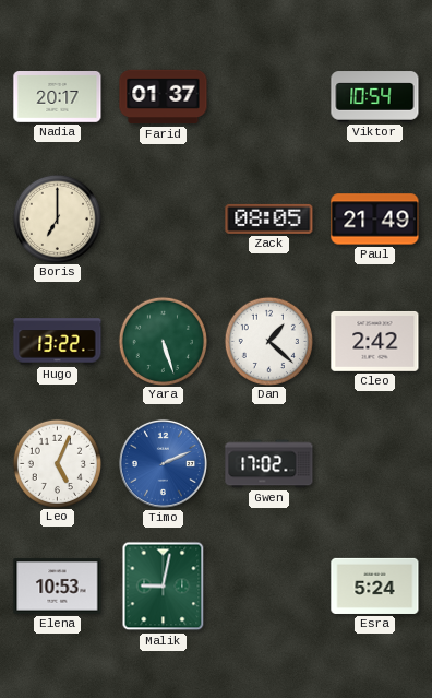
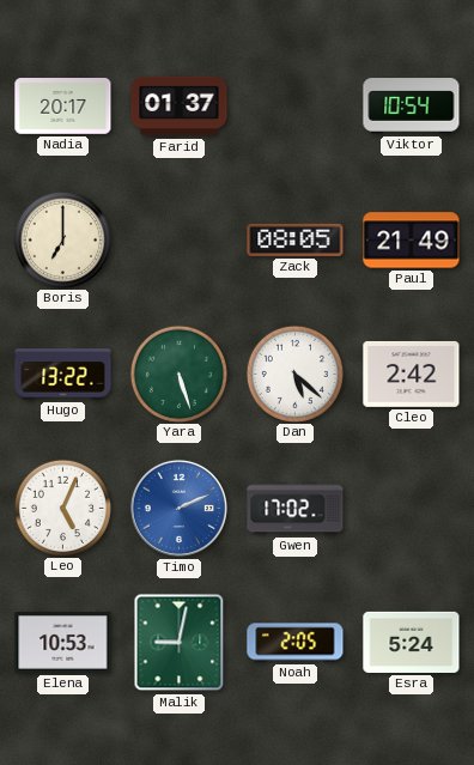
Dan: 1:22 -> 5:22 (294, 374)
Noah: none -> 2:05 (296, 643)
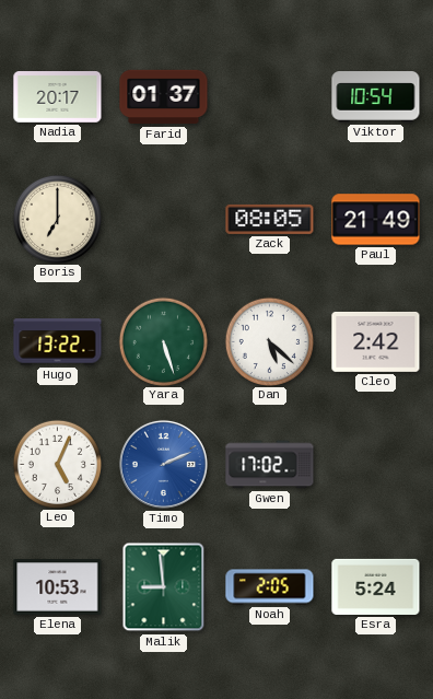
Malik: 9:02 -> 8:59 (164, 587)
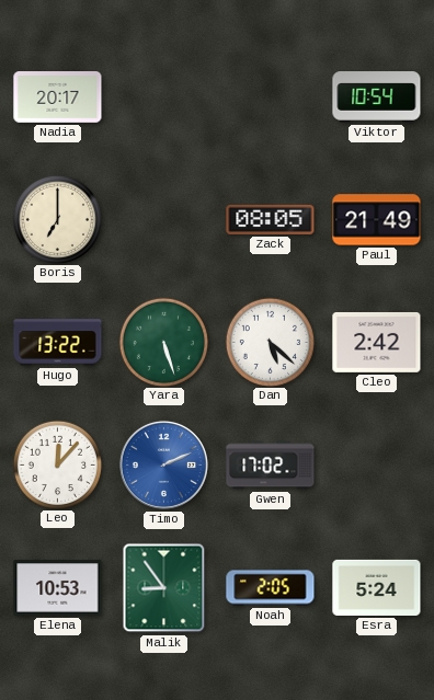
Farid: 01:37 -> none (164, 97)
Leo: 5:04 -> 12:07 (57, 464)
Malik: 8:59 -> 8:54 (164, 588)
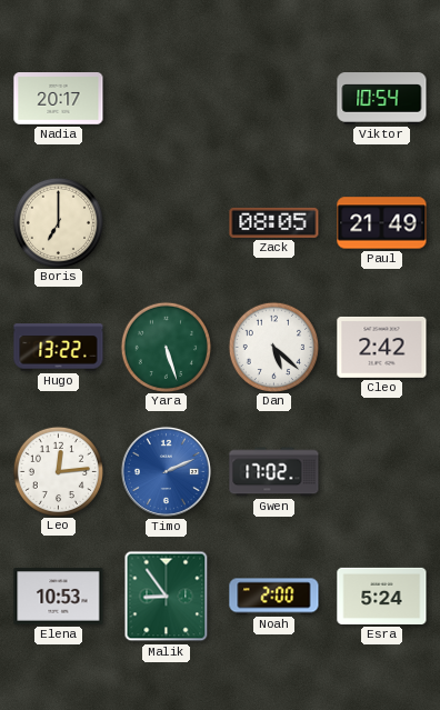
Leo: 12:07 -> 12:14 (58, 471)
Noah: 2:05 -> 2:00 (274, 597)
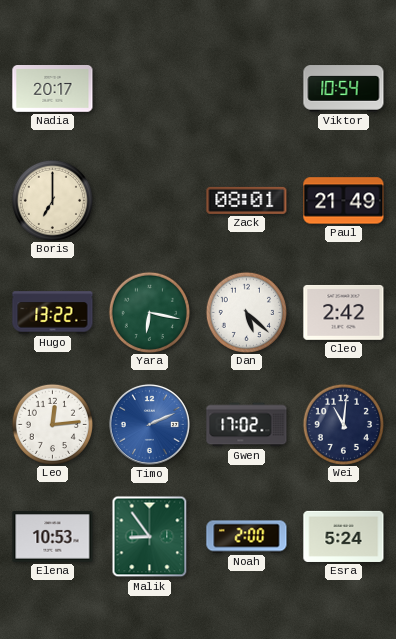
Zack: 08:05 -> 08:01 (247, 200)
Yara: 5:27 -> 6:17 (149, 312)
Wei: none -> 11:01 (343, 424)
